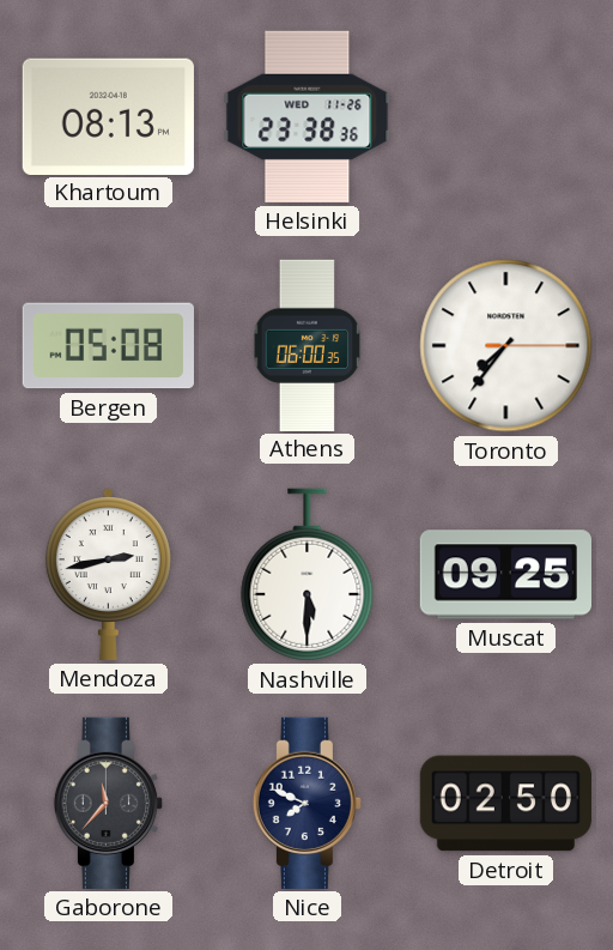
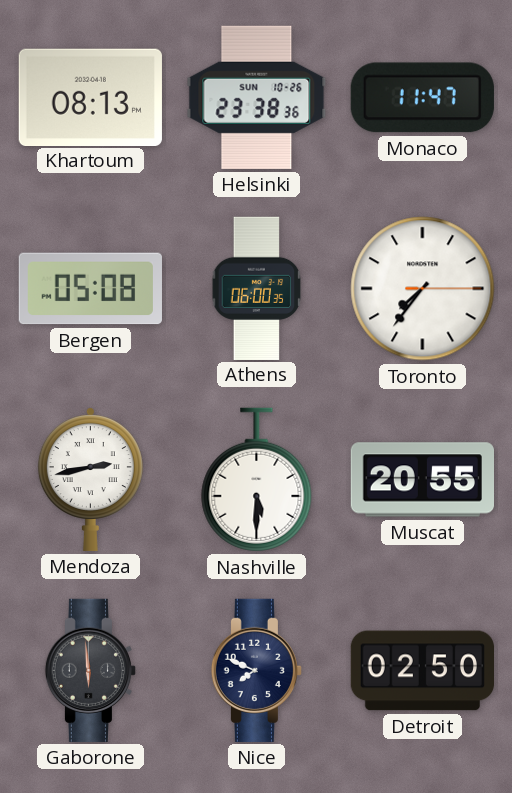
Helsinki date: WED 11-26 -> SUN 10-26 (257, 97)
Monaco: none -> 11:47 (422, 98)
Muscat: 09:25 -> 20:55 (422, 480)
Gaborone: 11:37 -> 5:59 (90, 670)
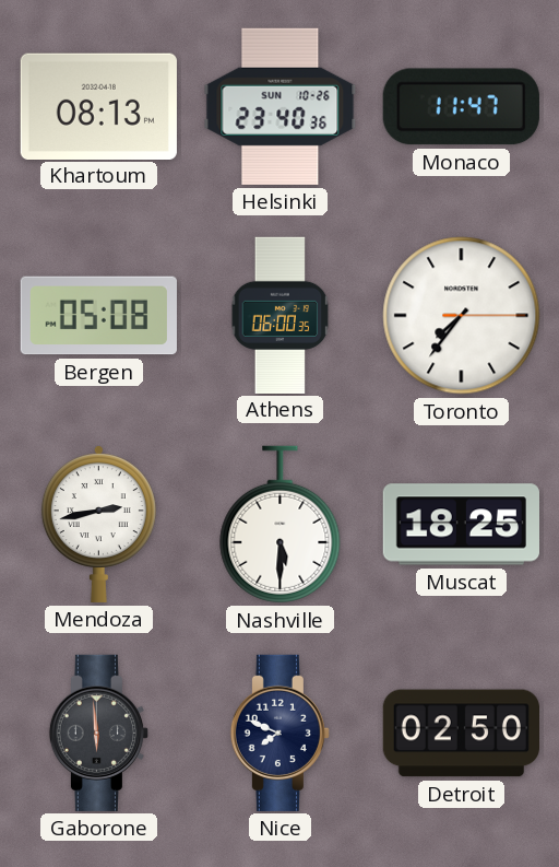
Helsinki: 23:38 -> 23:40 (281, 106)
Muscat: 20:55 -> 18:25 (461, 525)
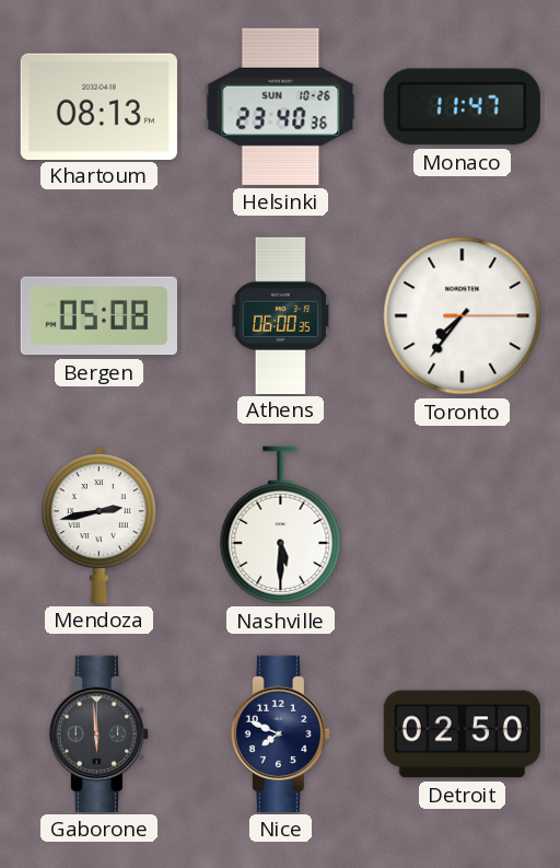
Muscat: 18:25 -> none (461, 525)
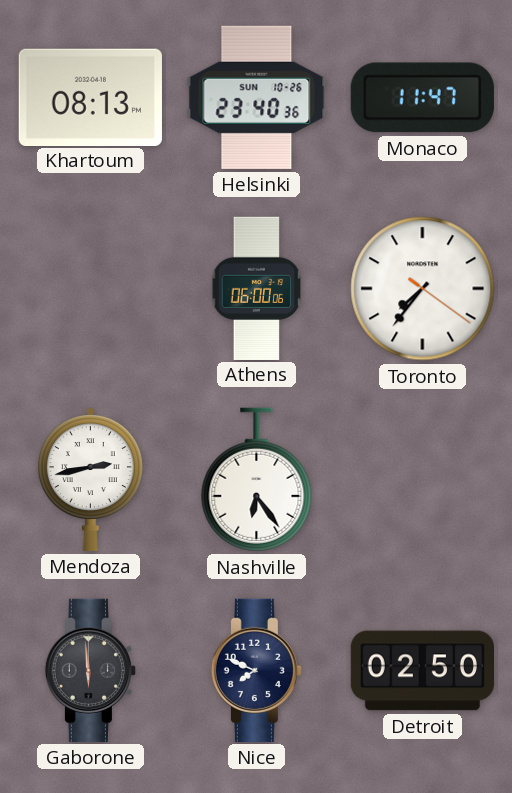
Bergen: 05:08 -> none (98, 316)
Athens: 06:00:35 -> 06:00:06 (257, 288)
Toronto: 7:36:15 -> 7:36:21 (423, 289)
Nashville: 5:30 -> 6:24 (257, 480)
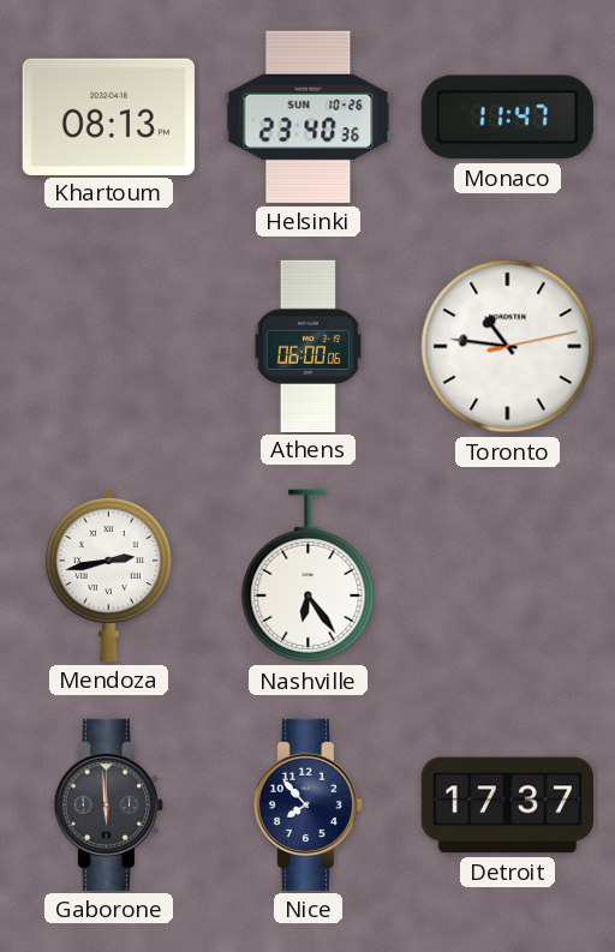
Toronto: 7:36 -> 10:46 (508, 347)
Nice: 7:49 -> 7:53 (307, 804)
Detroit: 02:50 -> 17:37 (507, 806)
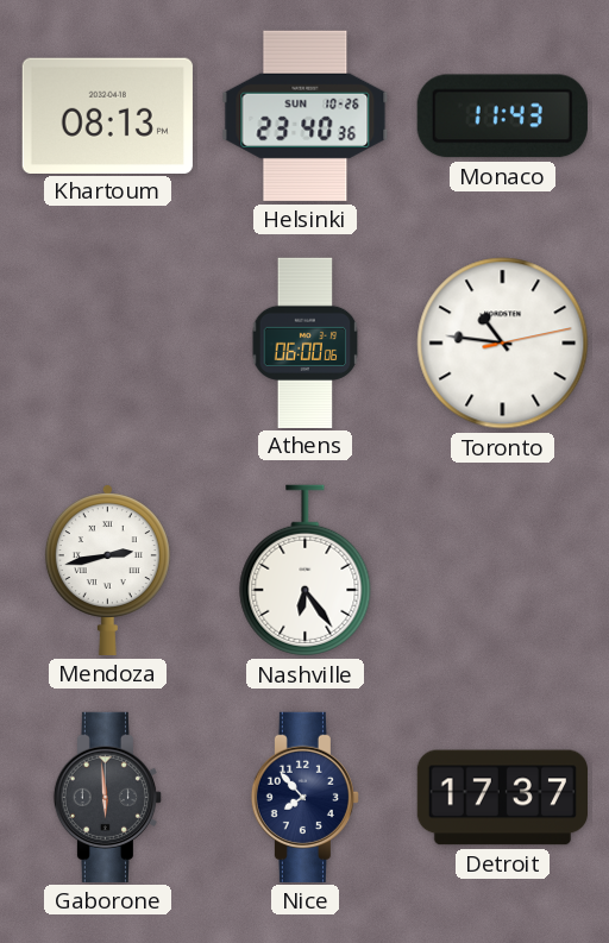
Monaco: 11:47 -> 11:43 (502, 117)
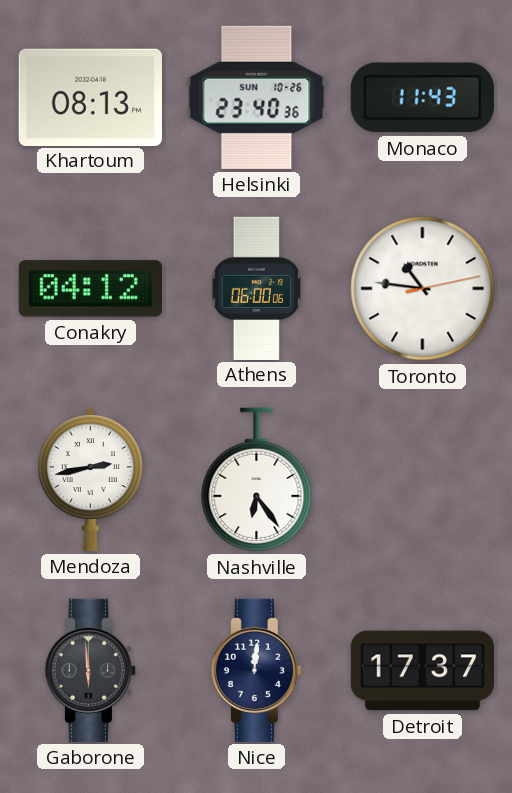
Conakry: none -> 04:12 (90, 289)
Nice: 7:53 -> 12:01 (256, 670)
